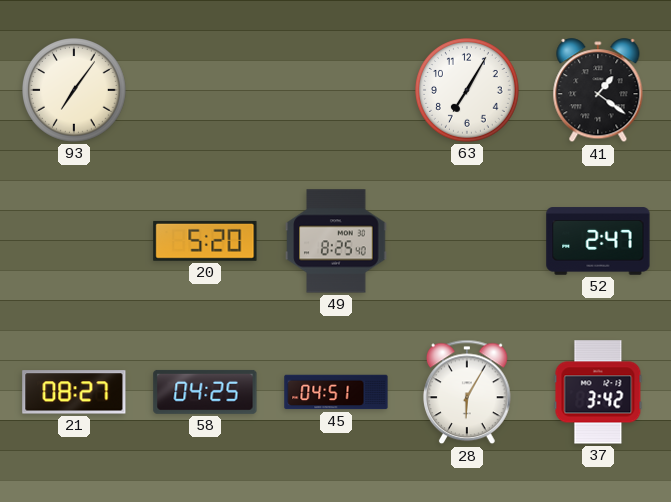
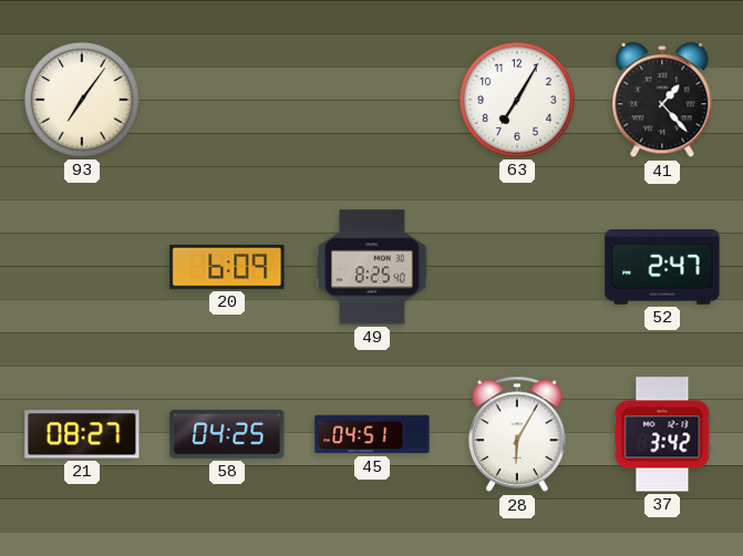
41: 1:21 -> 1:23 (662, 101)
20: 5:20 -> 6:09 (227, 267)
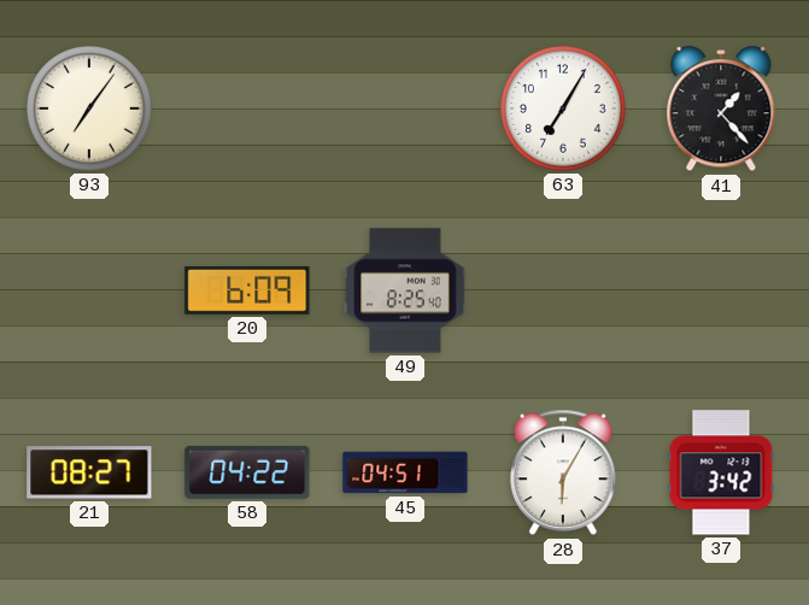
52: 2:47 -> none (662, 267)
58: 04:25 -> 04:22 (247, 472)
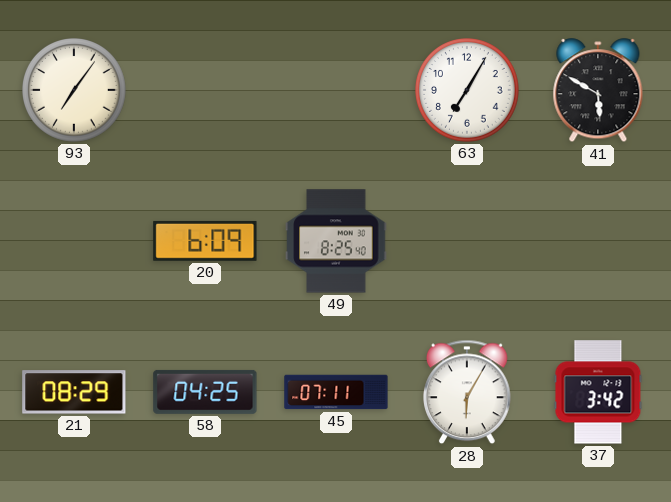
41: 1:23 -> 5:50 (598, 91)
21: 08:27 -> 08:29 (74, 392)
58: 04:22 -> 04:25 (205, 392)
45: 04:51 -> 07:11 (336, 392)
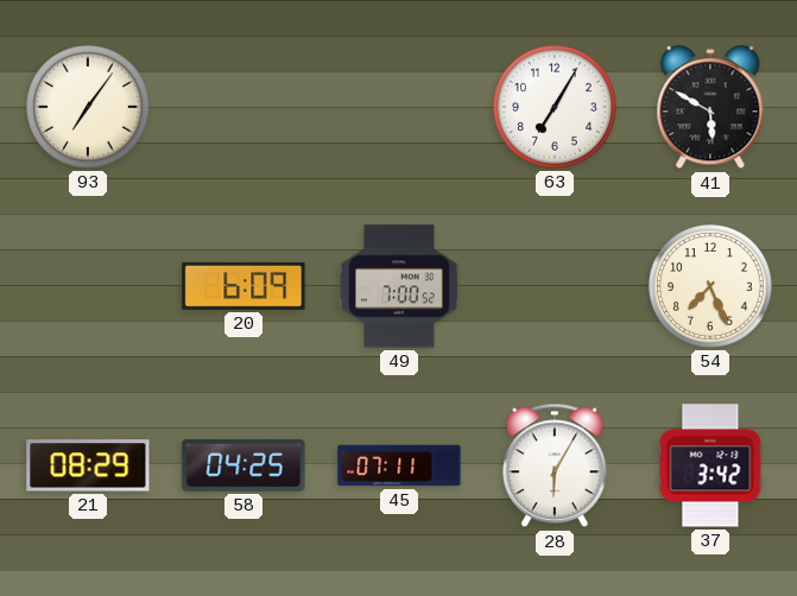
49: 8:25 -> 7:00 (399, 286)
54: none -> 7:26 (711, 287)
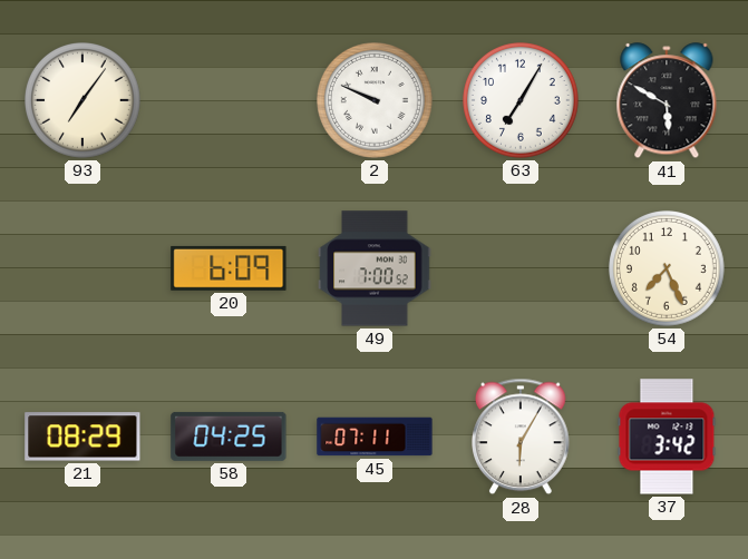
2: none -> 9:49 (376, 101)
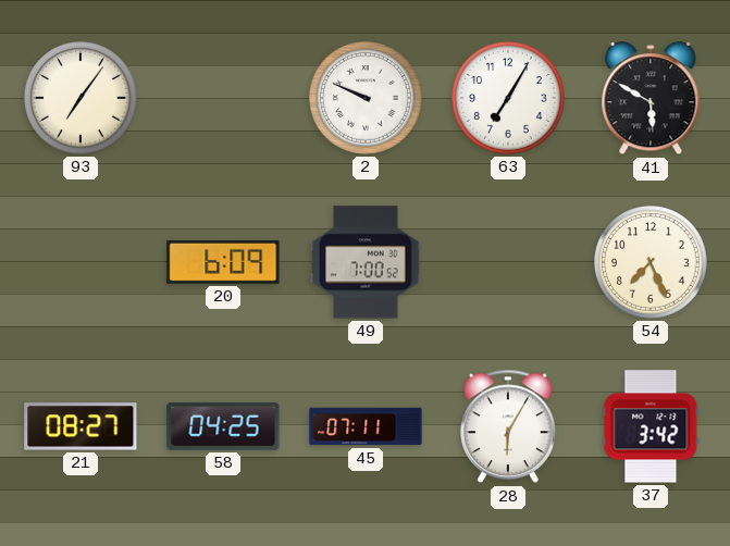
21: 08:29 -> 08:27 (81, 426)
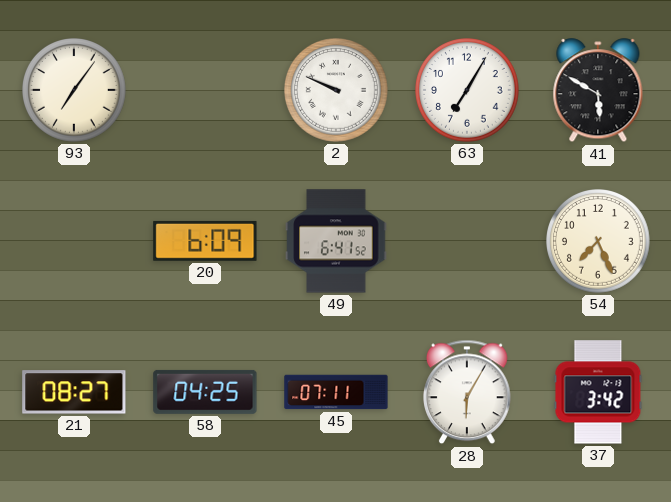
49: 7:00 -> 6:41 (336, 241)
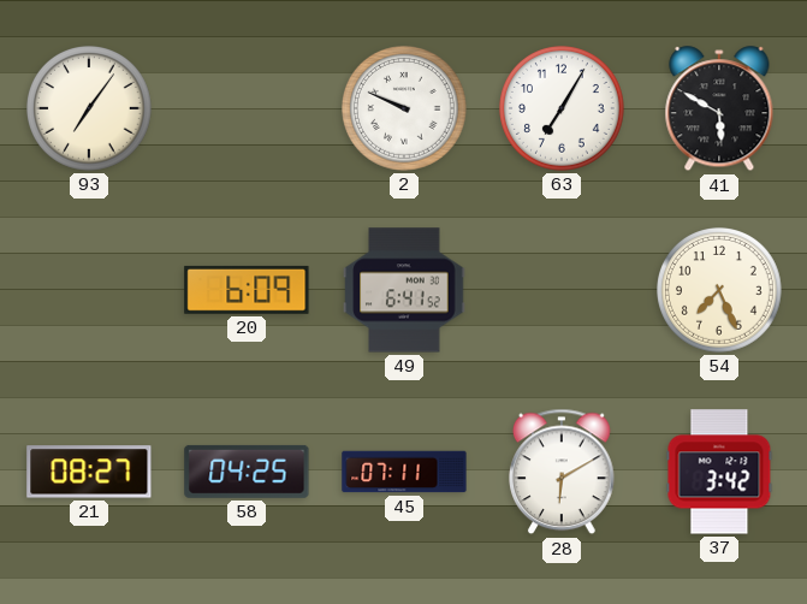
28: 6:05 -> 6:10 (563, 472)
